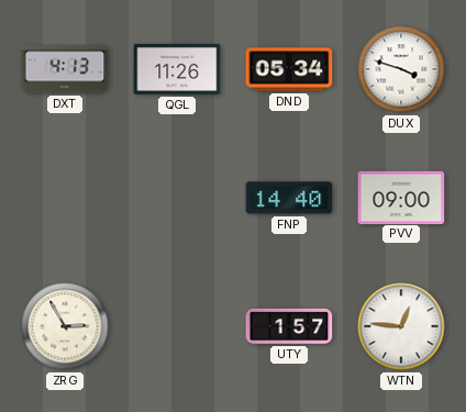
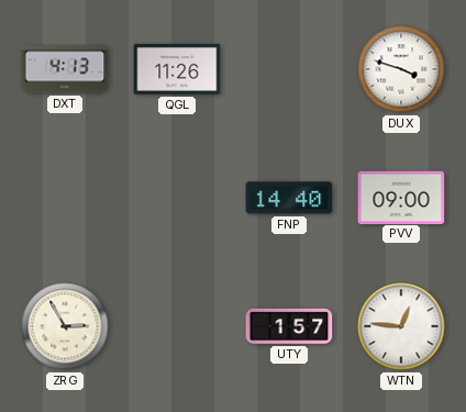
DND: 05:34 -> none (289, 69)
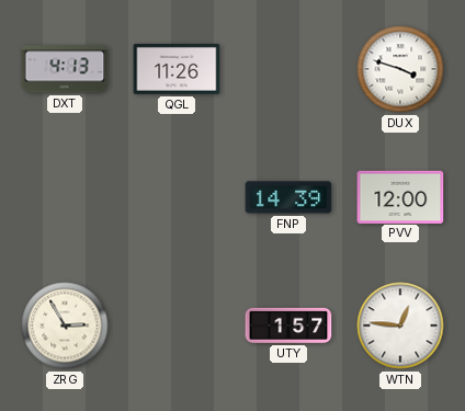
FNP: 14:40 -> 14:39 (288, 197)
PVV: 09:00 -> 12:00 (400, 196)
